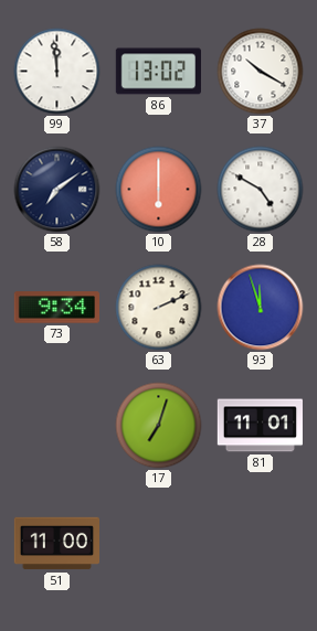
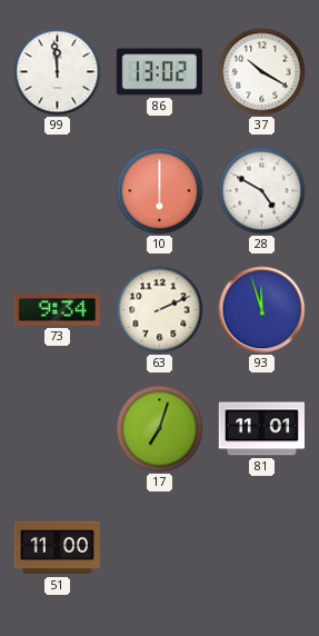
58: 7:09 -> none (57, 190)
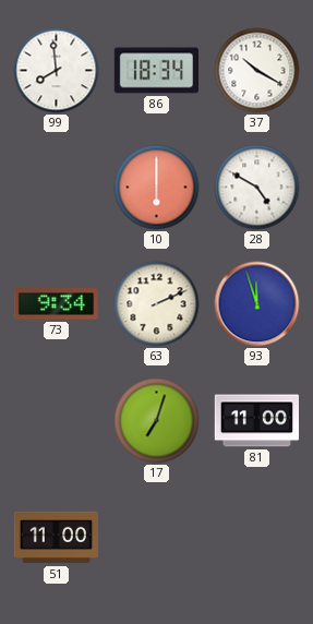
99: 11:59 -> 7:59 (57, 71)
86: 13:02 -> 18:34 (156, 71)
81: 11:01 -> 11:00 (256, 421)
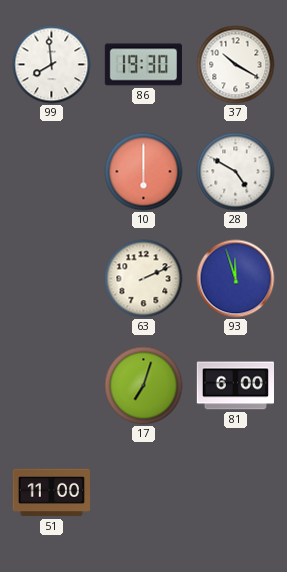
86: 18:34 -> 19:30 (143, 65)
73: 9:34 -> none (56, 304)
81: 11:00 -> 6:00 (235, 386)
